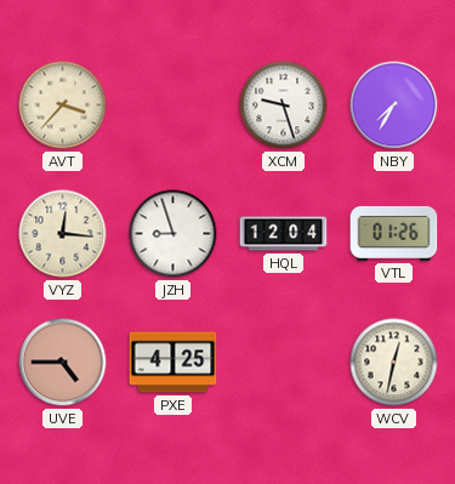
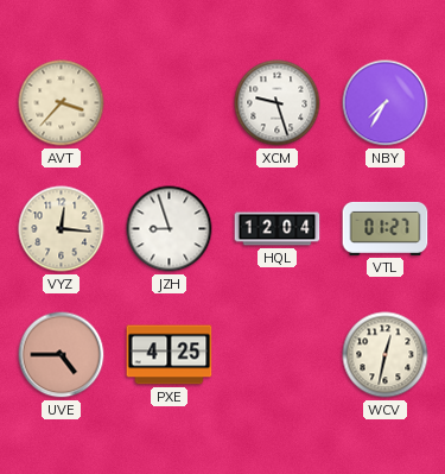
VTL: 01:26 -> 01:27 (386, 228)
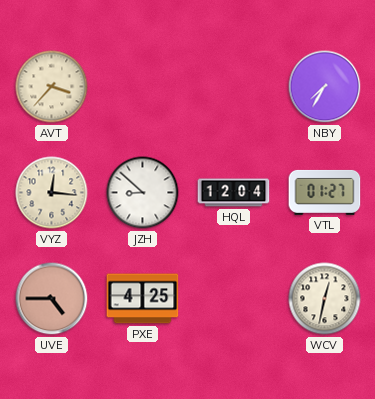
XCM: 9:27 -> none (278, 103)
JZH: 8:57 -> 8:52 (143, 193)
